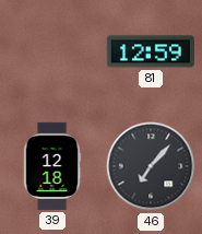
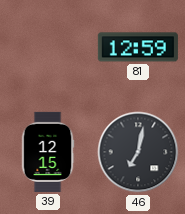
39: 12:18 -> 12:15 (48, 152)
46: 7:07 -> 7:02 (138, 152)
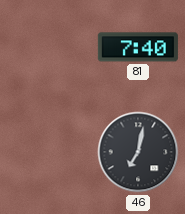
81: 12:59 -> 7:40 (138, 47)
39: 12:15 -> none (48, 152)
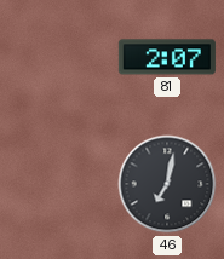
81: 7:40 -> 2:07 (167, 57)
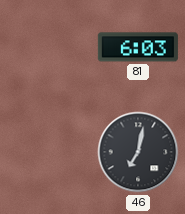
81: 2:07 -> 6:03 (138, 47)
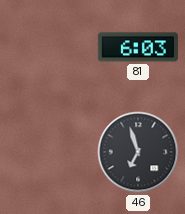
46: 7:02 -> 6:57 (138, 152)
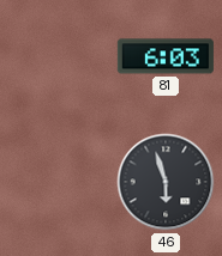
46: 6:57 -> 5:57 (166, 182)
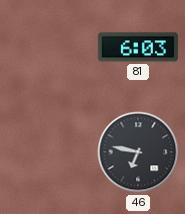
46: 5:57 -> 6:47 (138, 152)
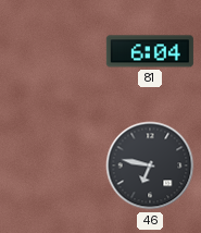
81: 6:03 -> 6:04 (150, 51)
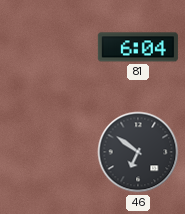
46: 6:47 -> 6:51 (138, 152)
